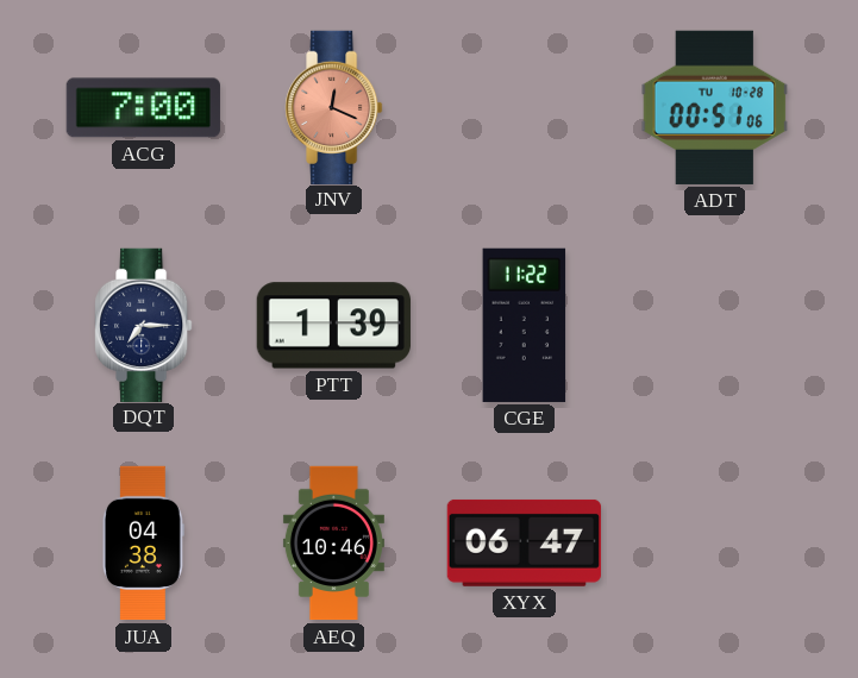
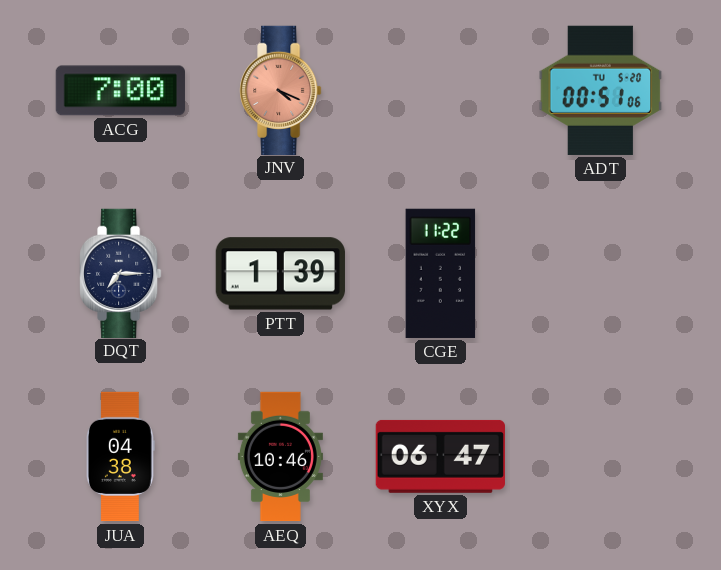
JNV: 12:19 -> 4:19 (281, 90)
ADT date: TU 10-28 -> TU 5-20 (601, 90)
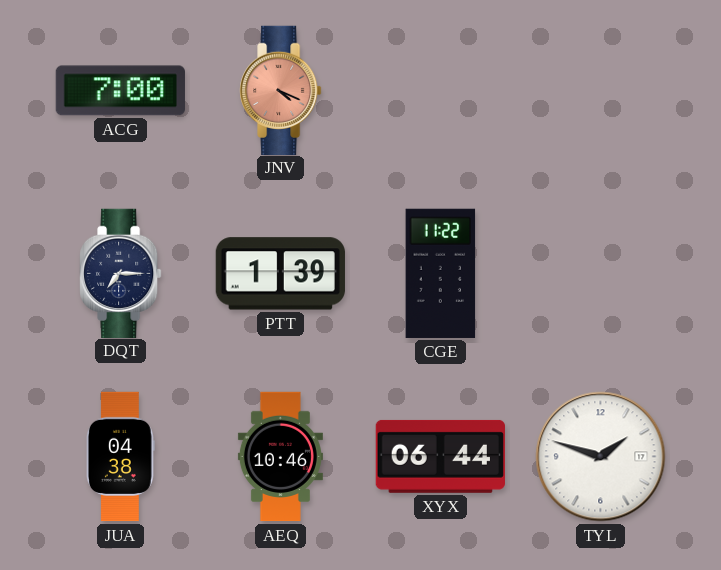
ADT: 00:51 -> none (601, 90)
XYX: 06:47 -> 06:44 (440, 456)
TYL: none -> 1:48 (601, 457)
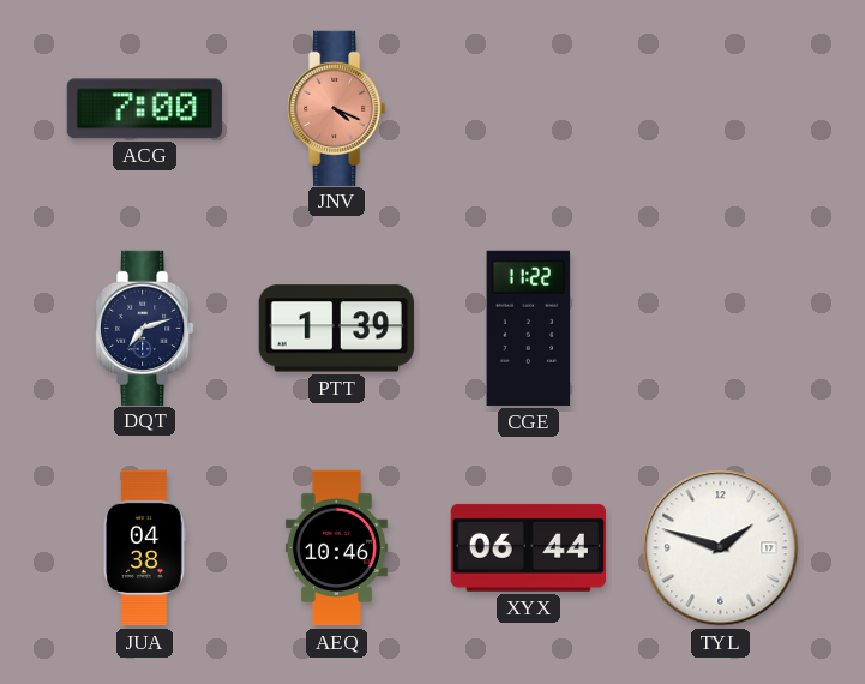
DQT: 7:15 -> 7:12 (145, 328)
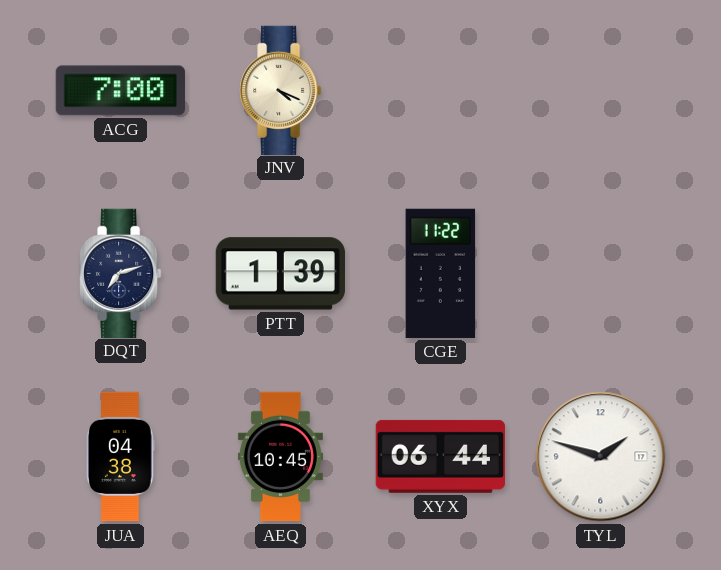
JNV dial: salmon -> cream (281, 90)
AEQ: 10:46 -> 10:45 (280, 457)
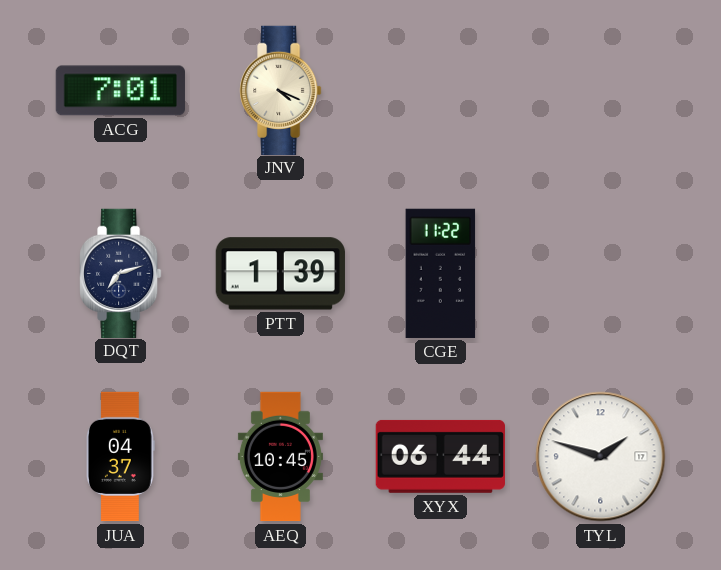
ACG: 7:00 -> 7:01 (120, 91)
JUA: 04:38 -> 04:37 (120, 457)
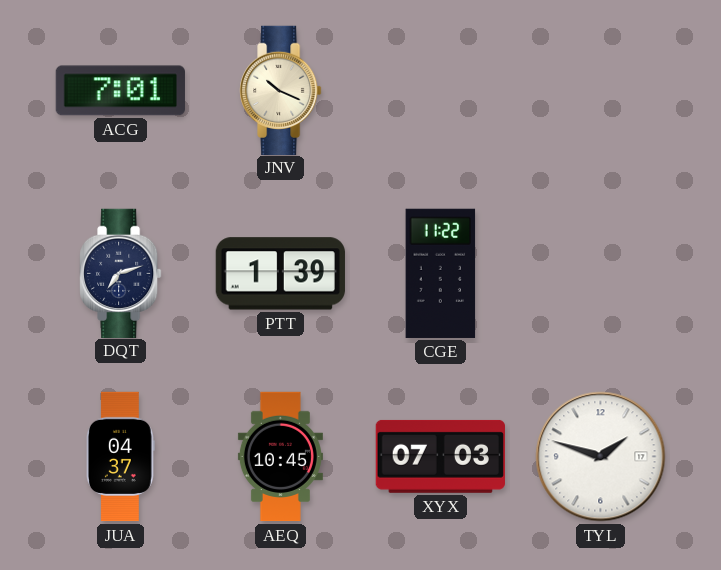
JNV: 4:19 -> 10:19 (281, 90)
XYX: 06:44 -> 07:03 (440, 456)
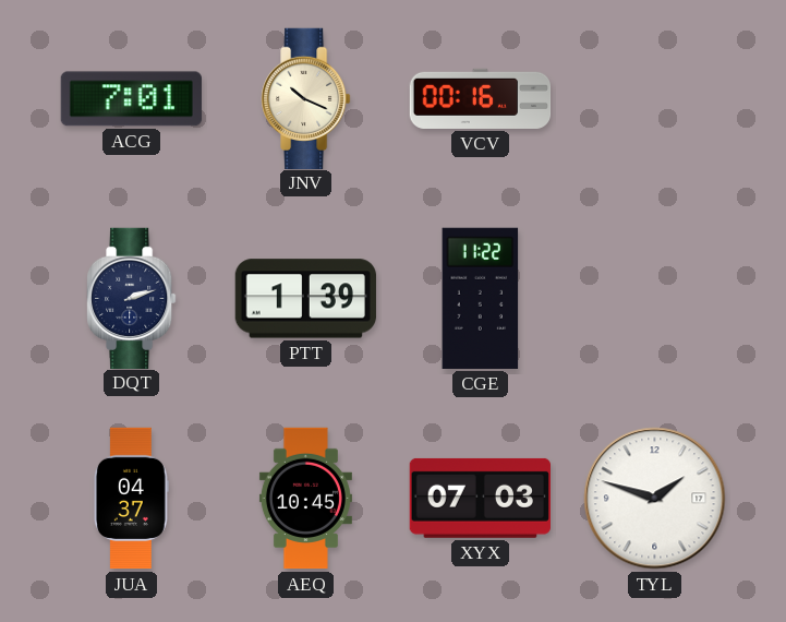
VCV: none -> 00:16 (481, 98)
DQT: 7:12 -> 2:12 (132, 298)
